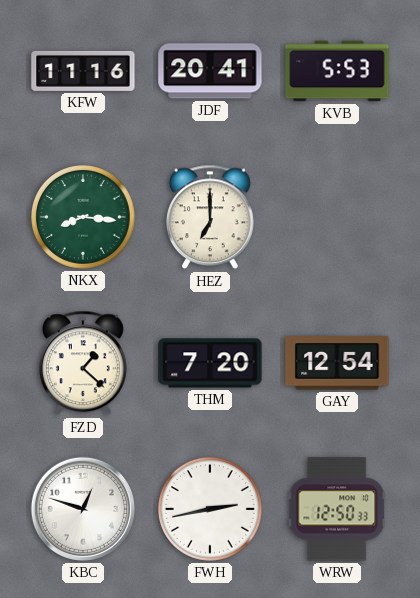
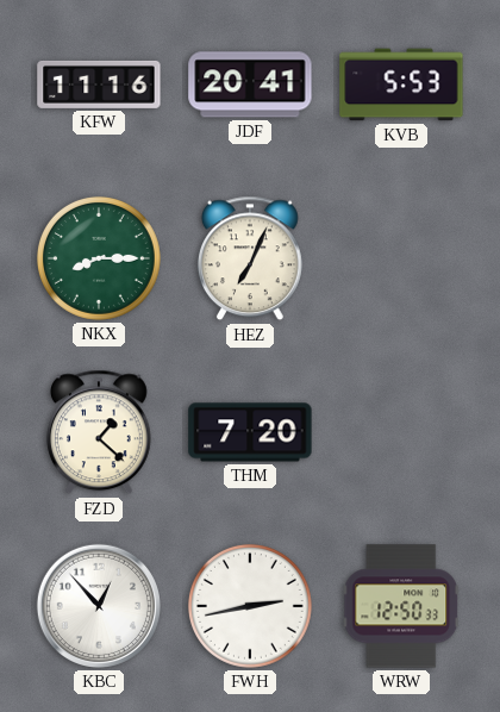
NKX: 8:16 -> 8:15 (99, 258)
HEZ: 7:00 -> 7:04 (250, 258)
GAY: 12:54 -> none (337, 363)
KBC: 12:48 -> 12:53 (99, 606)
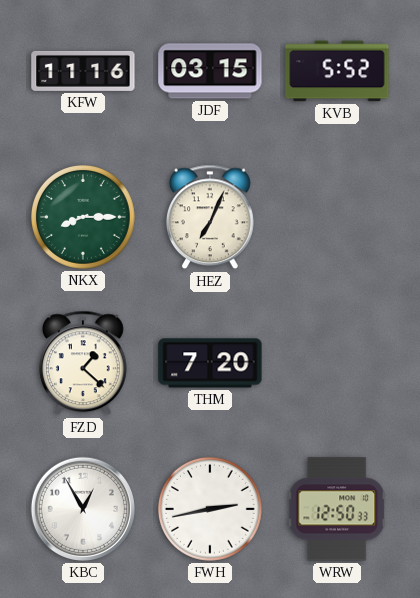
JDF: 20:41 -> 03:15 (210, 71)
KVB: 5:53 -> 5:52 (337, 71)
KBC: 12:53 -> 12:55 (83, 509)
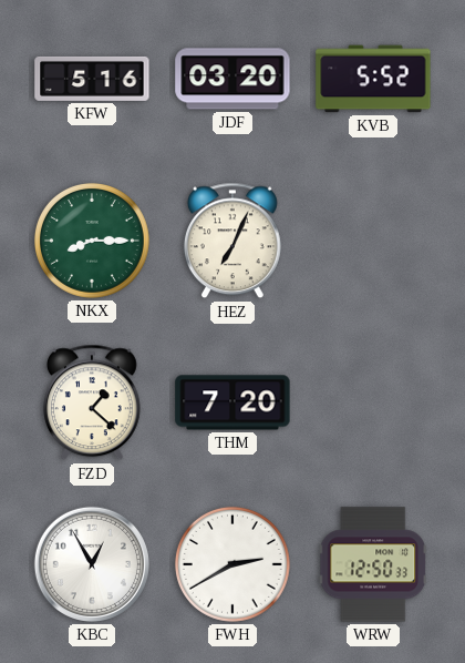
KFW: 11:16 -> 5:16 (92, 79)
JDF: 03:15 -> 03:20 (232, 79)
FWH: 2:43 -> 2:40 (232, 564)
